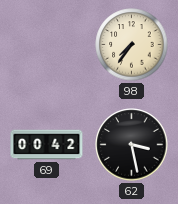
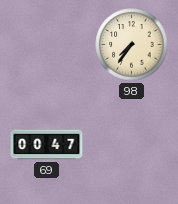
69: 00:42 -> 00:47 (47, 145)
62: 3:28 -> none (132, 145)
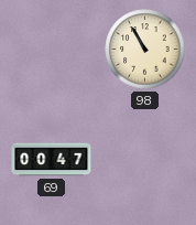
98: 7:36 -> 10:55 (145, 50)
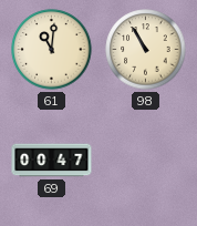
61: none -> 11:01 (52, 50)
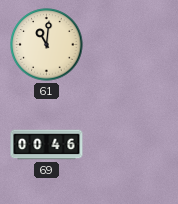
98: 10:55 -> none (146, 50)
69: 00:47 -> 00:46 (47, 145)
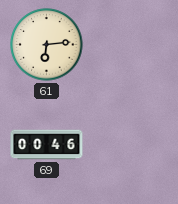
61: 11:01 -> 6:14 (47, 45)
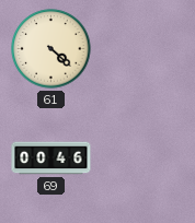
61: 6:14 -> 4:22 (51, 49)
